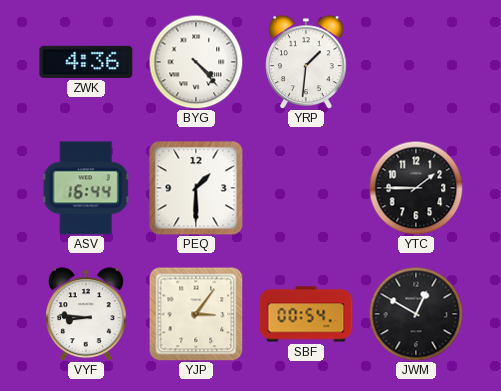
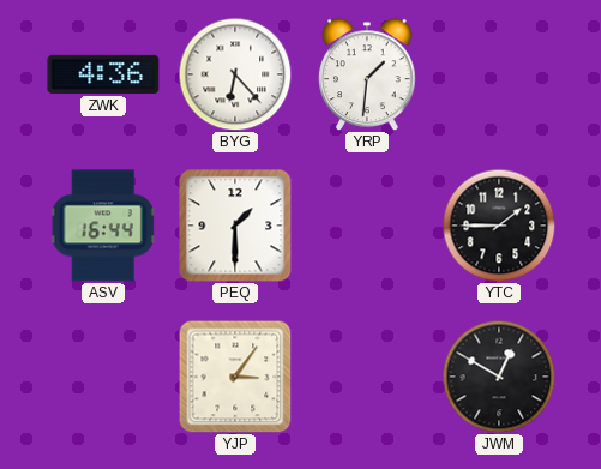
BYG: 4:23 -> 6:23 (235, 74)
VYF: 8:46 -> none (87, 314)
SBF: 00:54 -> none (306, 314)
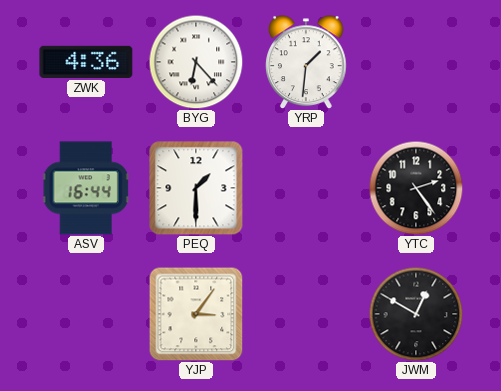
YTC: 1:45 -> 2:24 (416, 188)
